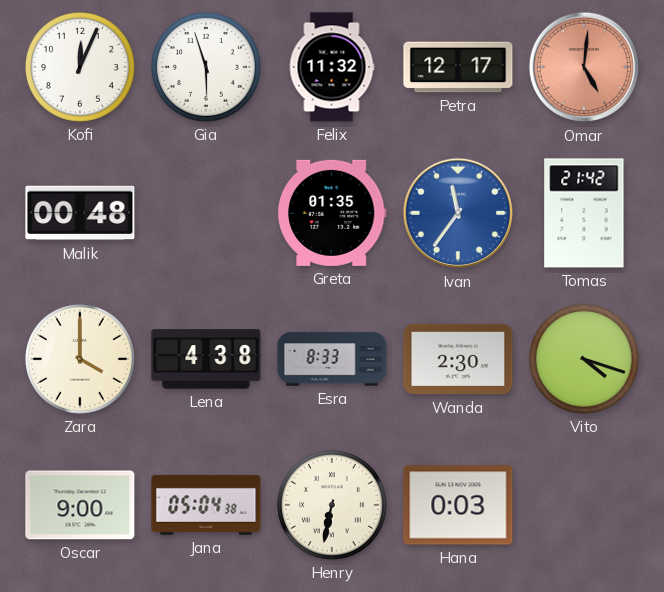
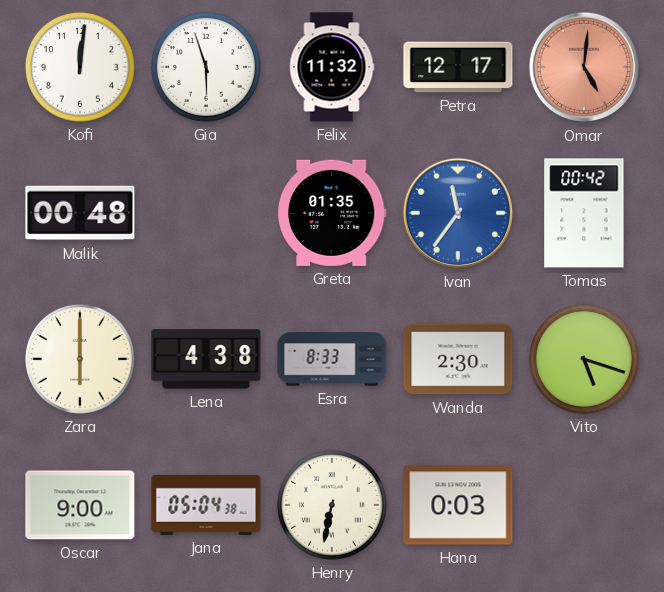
Kofi: 12:04 -> 12:01 (80, 67)
Tomas: 21:42 -> 00:42 (584, 213)
Zara: 4:00 -> 6:00 (80, 359)
Vito: 4:18 -> 5:18 (584, 359)
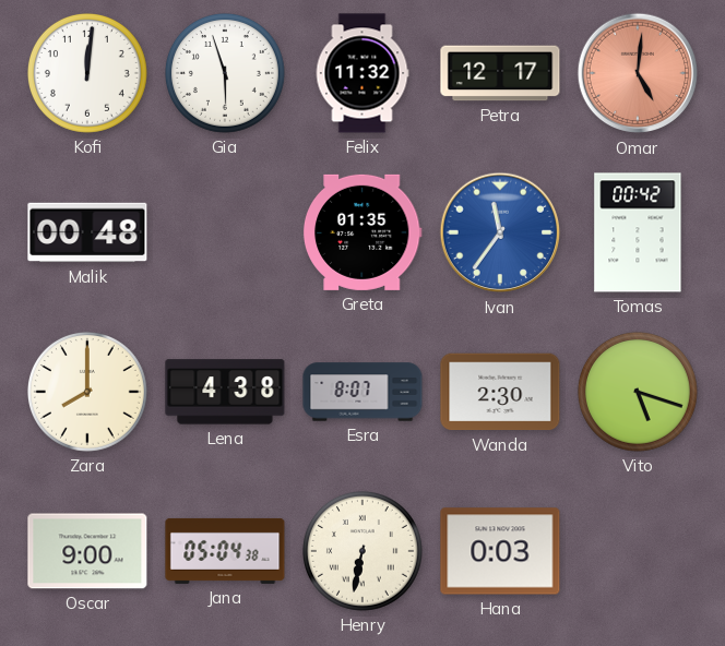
Zara: 6:00 -> 8:00 (87, 392)
Esra: 8:33 -> 8:07 (362, 392)
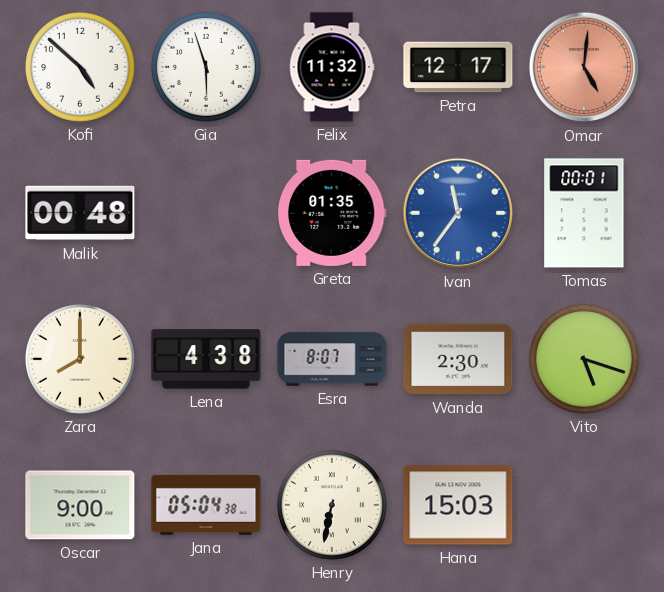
Kofi: 12:01 -> 4:52 (80, 67)
Tomas: 00:42 -> 00:01 (584, 213)
Hana: 0:03 -> 15:03 (458, 505)
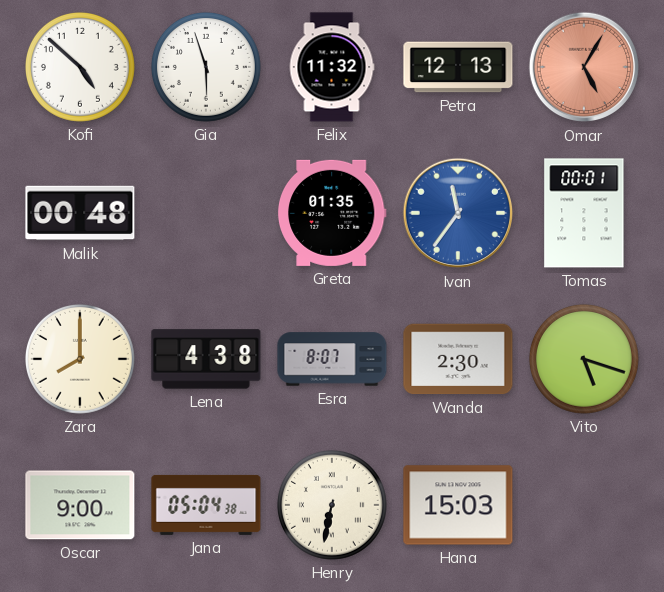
Petra: 12:17 -> 12:13 (458, 67)
Omar: 5:01 -> 5:05 (584, 67)
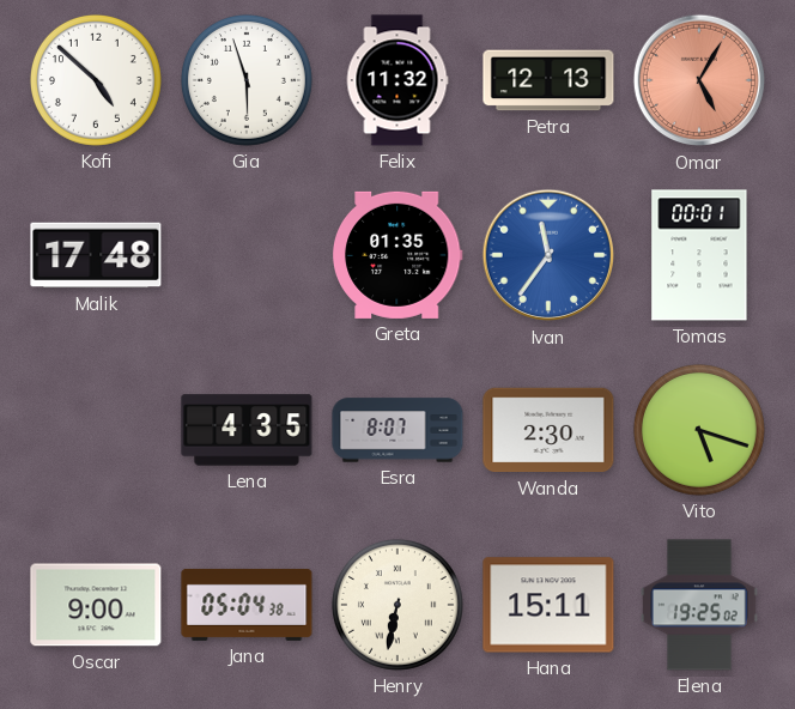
Malik: 00:48 -> 17:48 (96, 255)
Zara: 8:00 -> none (80, 359)
Lena: 4:38 -> 4:35 (247, 430)
Hana: 15:03 -> 15:11 (548, 605)
Elena: none -> 19:25 (700, 605)
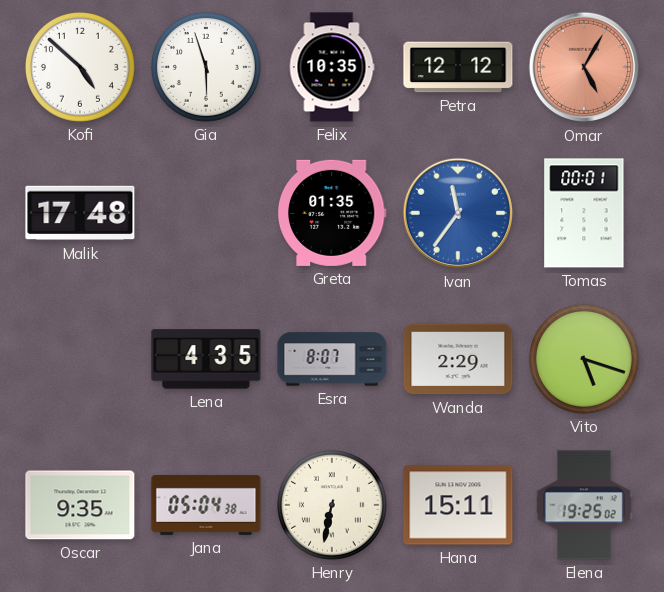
Felix: 11:32 -> 10:35 (332, 67)
Petra: 12:13 -> 12:12 (458, 67)
Wanda: 2:30 -> 2:29 (458, 359)
Oscar: 9:00 -> 9:35 (80, 505)
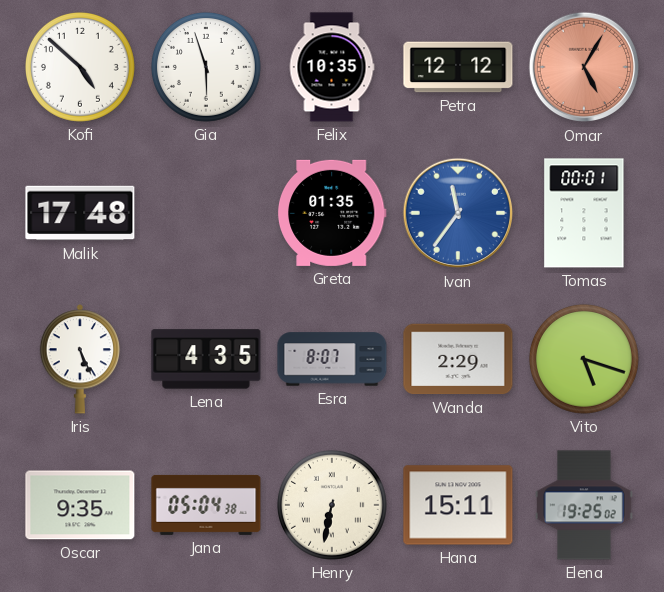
Iris: none -> 5:26 (80, 359)
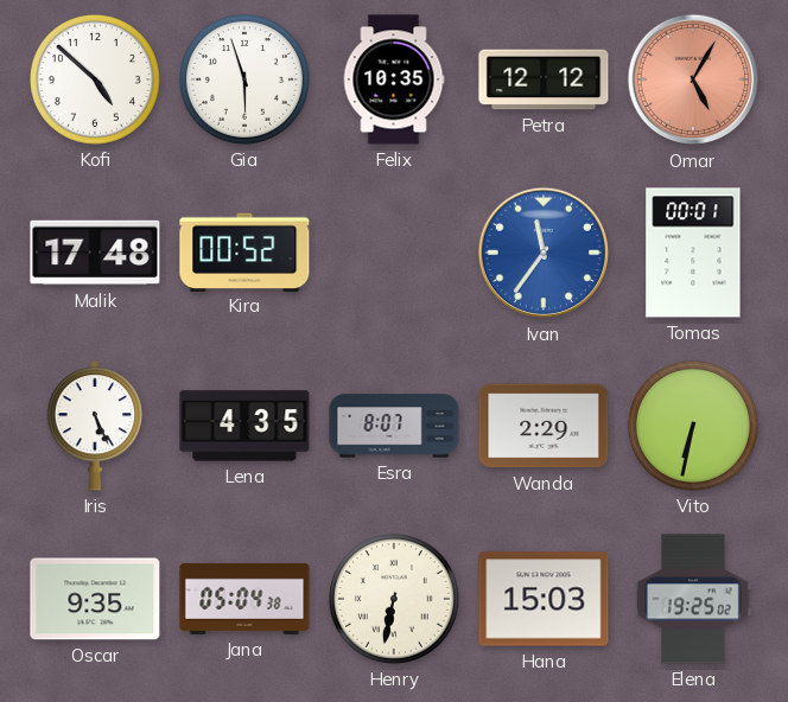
Kira: none -> 00:52 (244, 251)
Greta: 01:35 -> none (332, 213)
Vito: 5:18 -> 6:32 (693, 426)
Hana: 15:11 -> 15:03 (544, 599)
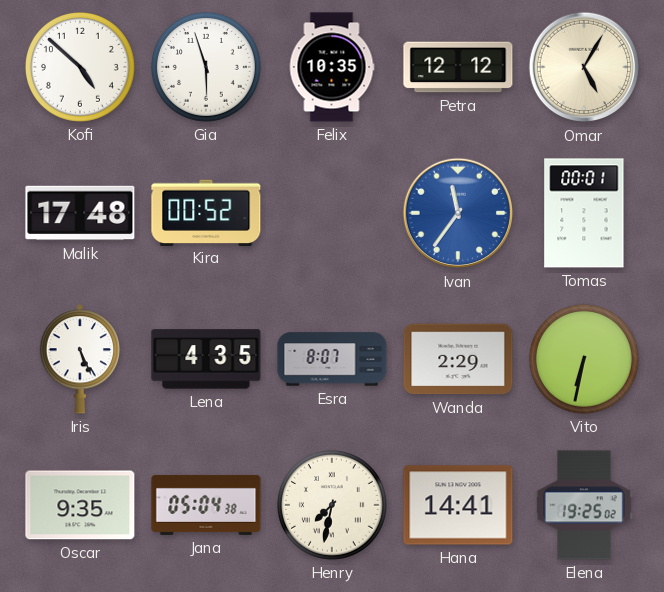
Omar dial: salmon -> cream (584, 67)
Henry: 6:32 -> 7:32 (332, 505)
Hana: 15:03 -> 14:41 (458, 505)
